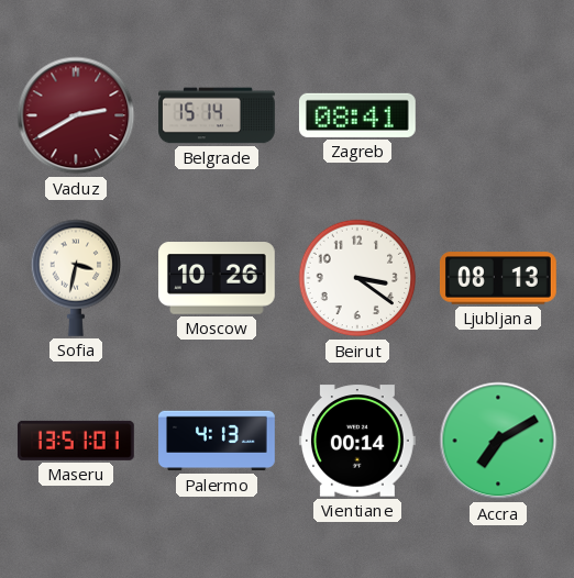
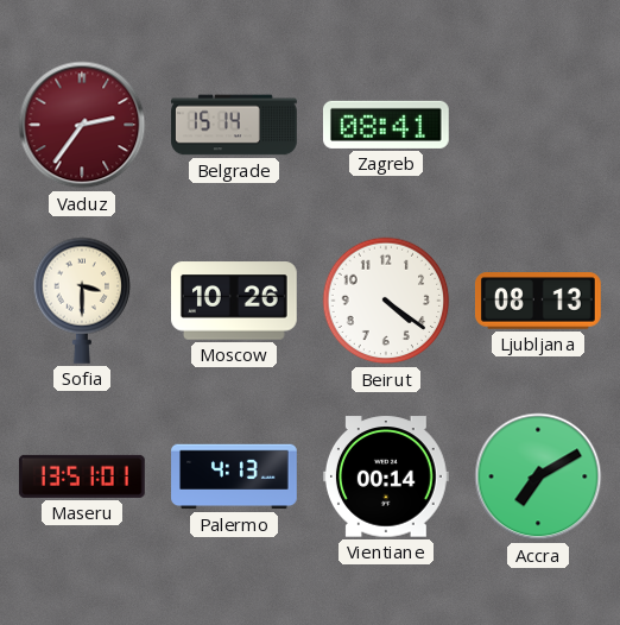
Vaduz: 2:40 -> 2:36 (82, 125)
Sofia: 3:32 -> 3:30 (82, 301)
Beirut: 3:21 -> 4:21 (386, 301)
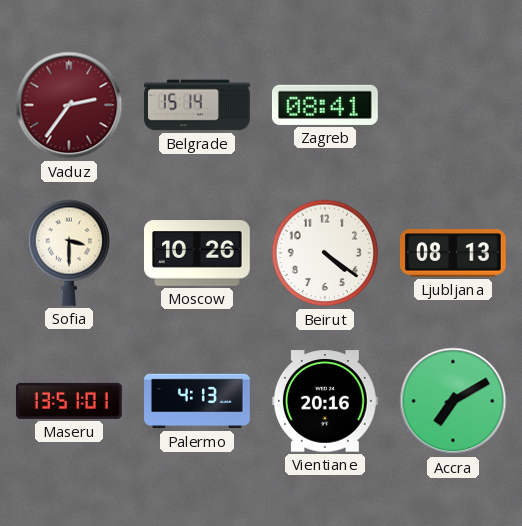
Vientiane: 00:14 -> 20:16 (325, 401)
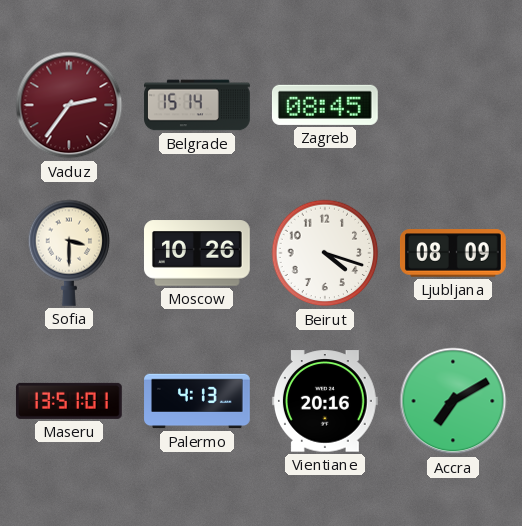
Zagreb: 08:41 -> 08:45 (325, 105)
Beirut: 4:21 -> 4:18 (325, 253)
Ljubljana: 08:13 -> 08:09 (453, 253)
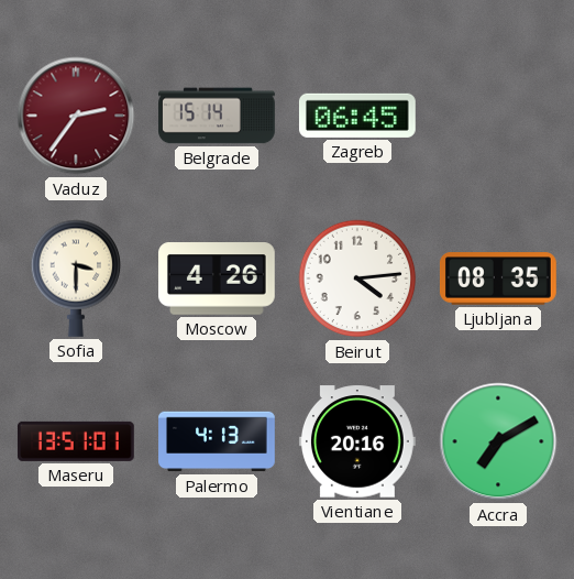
Zagreb: 08:45 -> 06:45 (357, 116)
Moscow: 10:26 -> 4:26 (218, 278)
Beirut: 4:18 -> 4:14 (357, 278)
Ljubljana: 08:09 -> 08:35 (498, 278)
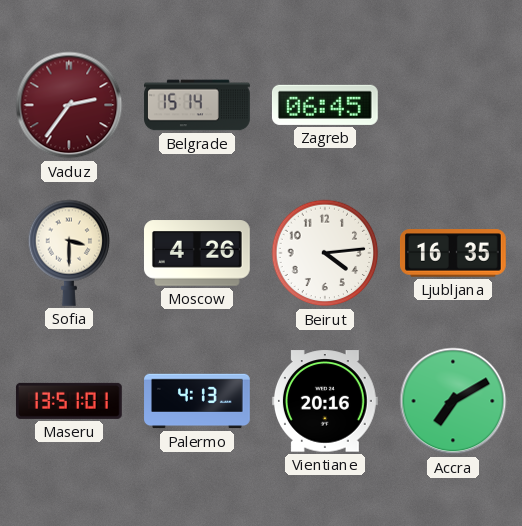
Ljubljana: 08:35 -> 16:35 (453, 253)
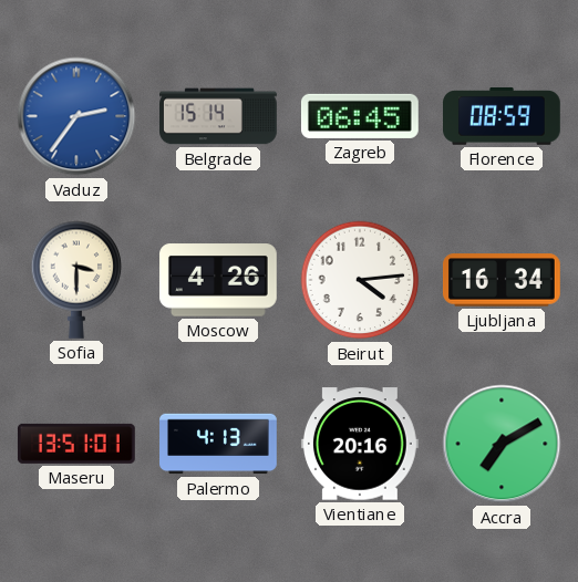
Vaduz dial: burgundy -> blue (76, 116)
Florence: none -> 08:59 (503, 117)
Ljubljana: 16:35 -> 16:34 (502, 280)
